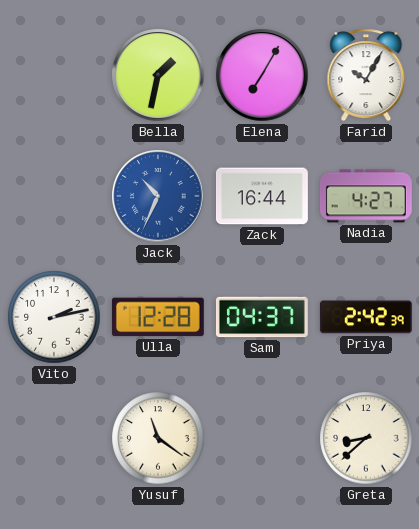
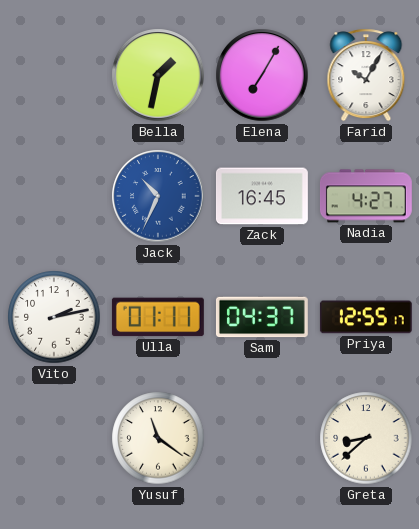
Zack: 16:44 -> 16:45 (262, 196)
Ulla: 12:28 -> 01:11 (158, 317)
Priya: 2:42 -> 12:55 (366, 317)
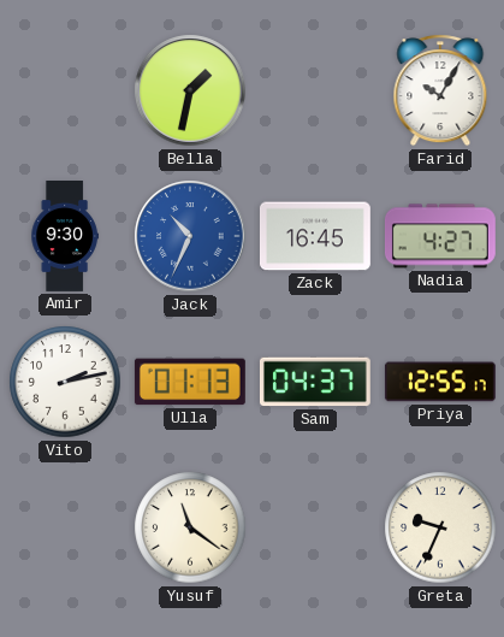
Elena: 7:05 -> none (262, 75)
Amir: none -> 9:30 (65, 237)
Ulla: 01:11 -> 01:13 (190, 382)
Greta: 8:38 -> 9:34 (440, 527)
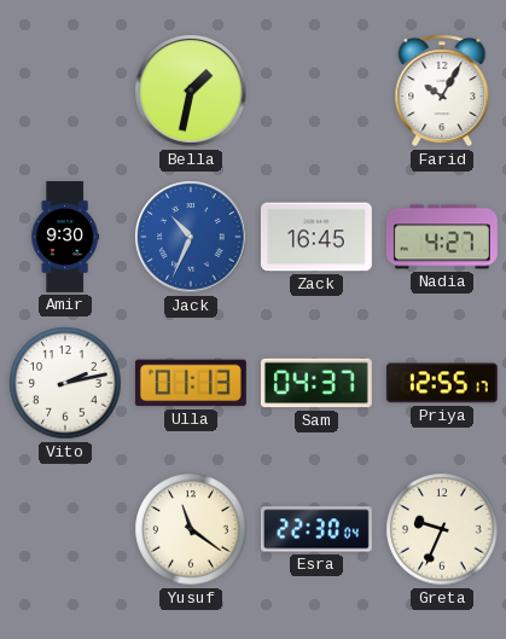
Esra: none -> 22:30 (316, 529)
